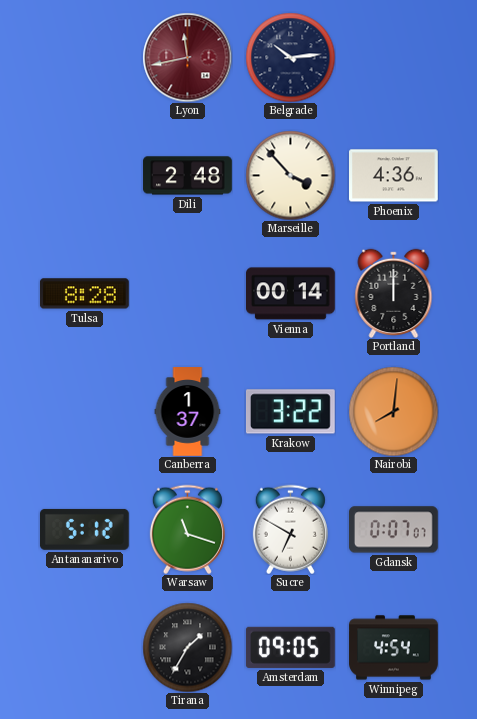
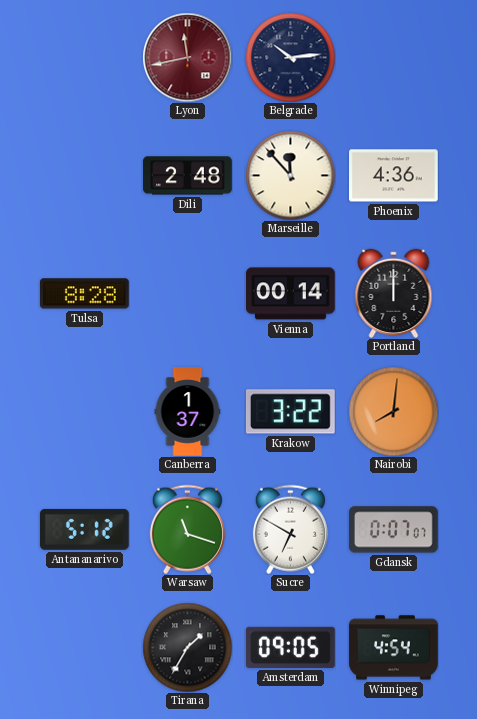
Marseille: 3:53 -> 11:53 (290, 175)
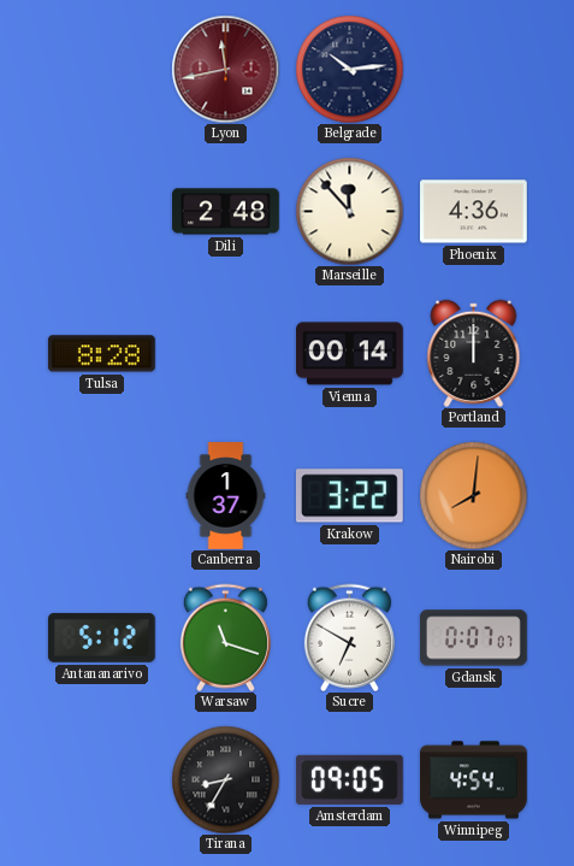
Tirana: 1:35 -> 8:35 (225, 779)
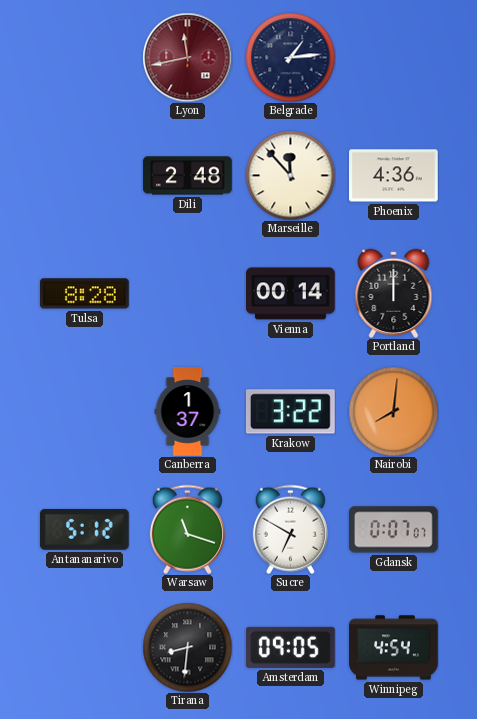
Belgrade: 10:14 -> 1:14 (290, 57)
Tirana: 8:35 -> 8:31 (187, 647)
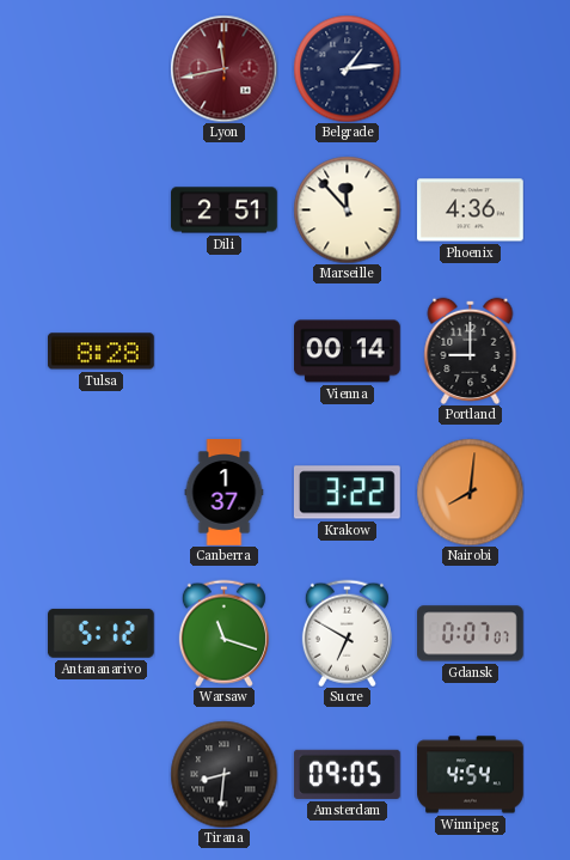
Dili: 2:48 -> 2:51 (225, 211)
Portland: 12:00 -> 9:00 (471, 350)
